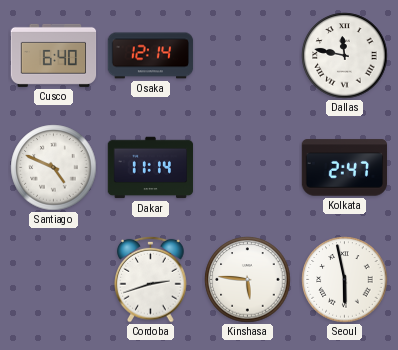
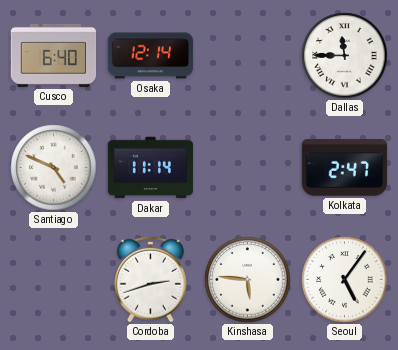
Dallas: 11:47 -> 11:45 (345, 56)
Seoul: 5:58 -> 5:06 (345, 280)
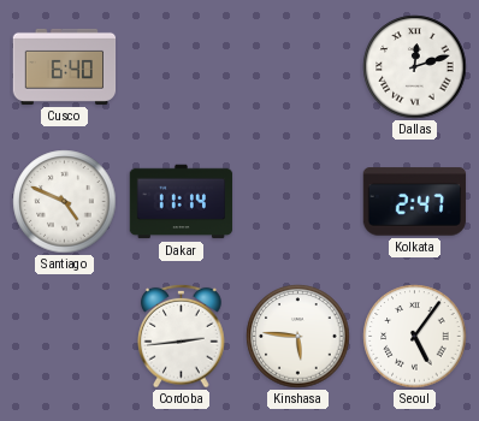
Osaka: 12:14 -> none (151, 56)
Dallas: 11:45 -> 12:12 (415, 67)
Cordoba: 2:42 -> 2:44 (182, 336)
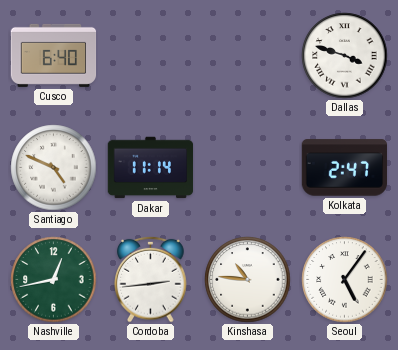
Dallas: 12:12 -> 3:48 (345, 56)
Nashville: none -> 12:43 (54, 280)
Kinshasa: 5:46 -> 10:46 (248, 280)
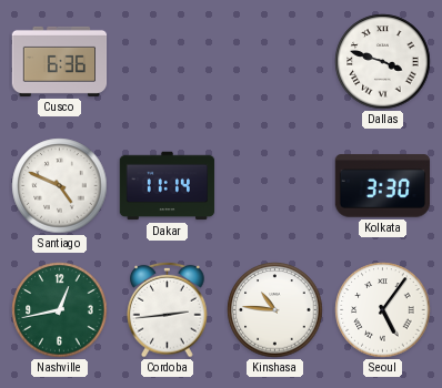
Cusco: 6:40 -> 6:36 (60, 61)
Kolkata: 2:47 -> 3:30 (383, 186)
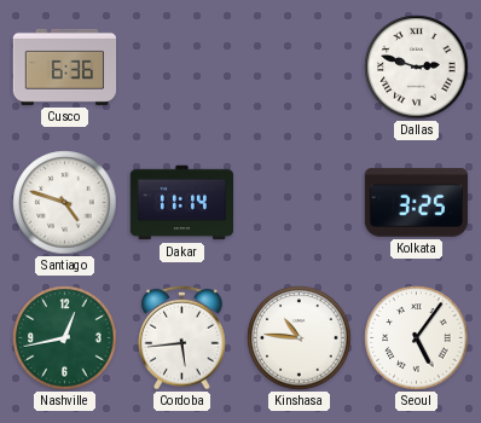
Dallas: 3:48 -> 2:48 (417, 68)
Santiago: 4:49 -> 4:48 (65, 203)
Kolkata: 3:30 -> 3:25 (417, 203)
Cordoba: 2:44 -> 5:44 (182, 337)
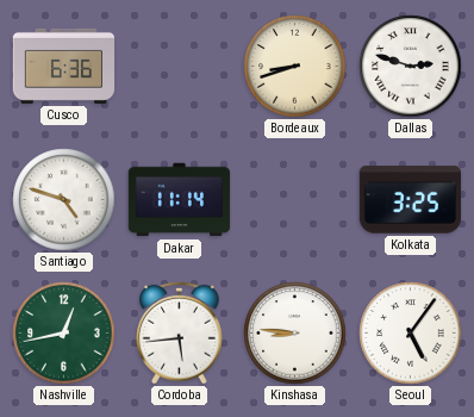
Bordeaux: none -> 8:42 (295, 67)
Kinshasa: 10:46 -> 8:46 (295, 334)
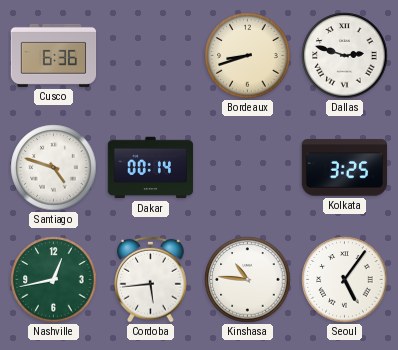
Dakar: 11:14 -> 00:14 (151, 168)
Kinshasa: 8:46 -> 10:46 (248, 280)
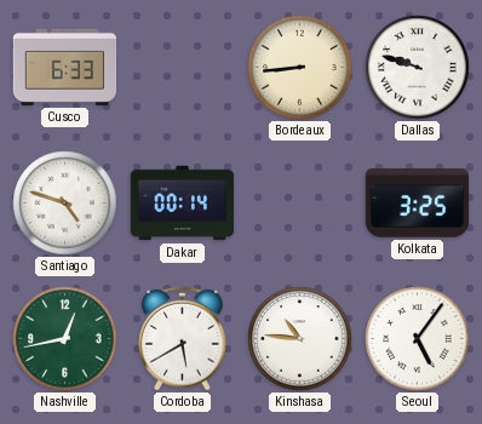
Cusco: 6:36 -> 6:33 (65, 67)
Bordeaux: 8:42 -> 8:44 (300, 68)
Dallas: 2:48 -> 9:48 (418, 68)
Cordoba: 5:44 -> 5:40 (183, 338)
